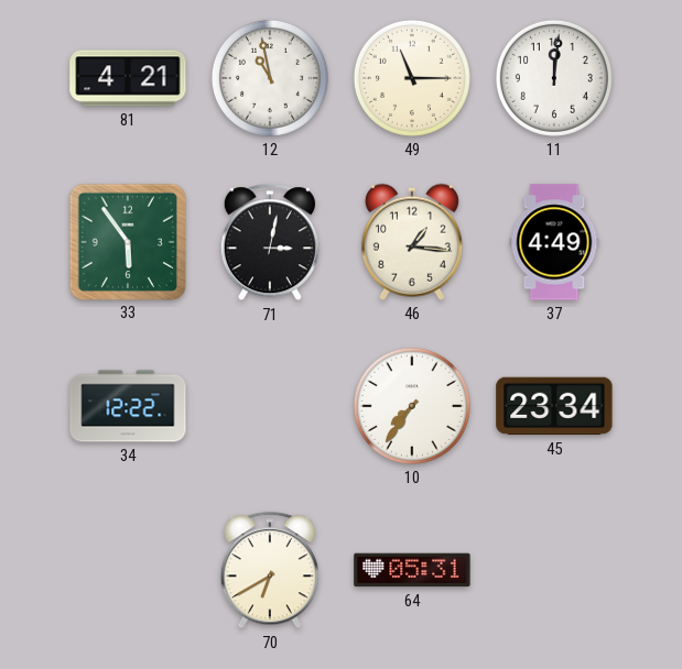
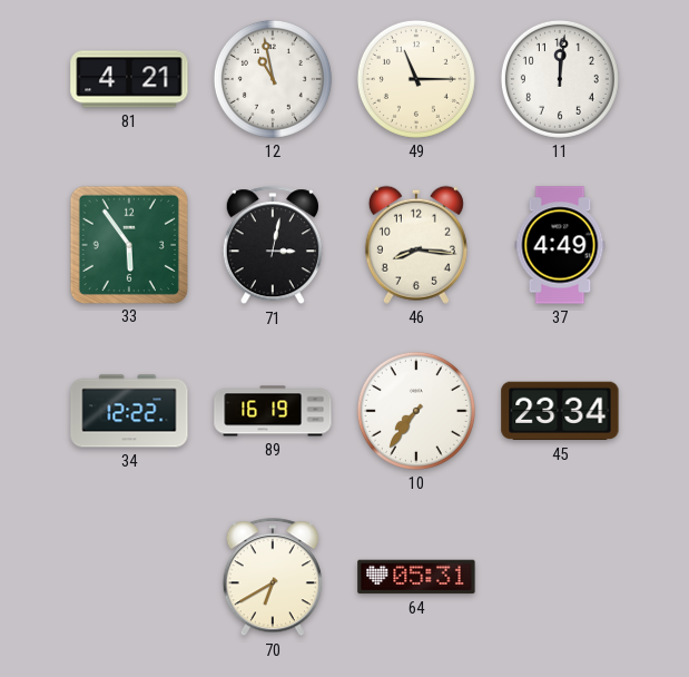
46: 1:16 -> 8:16 (416, 245)
89: none -> 16:19 (273, 411)
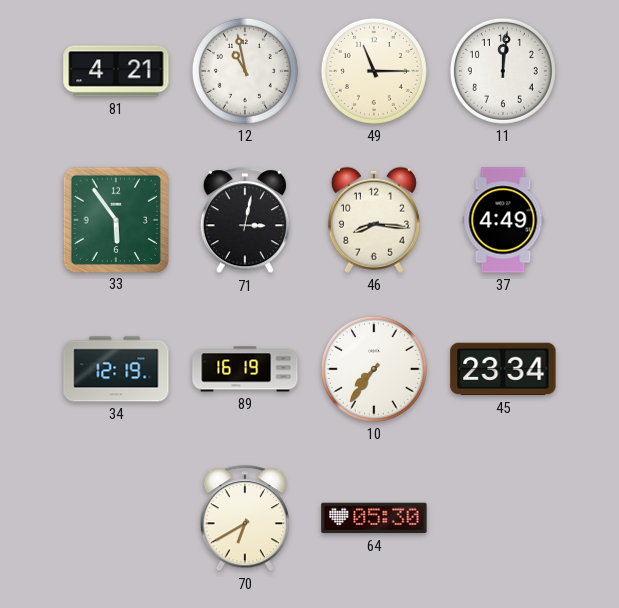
34: 12:22 -> 12:19 (116, 369)
64: 05:31 -> 05:30 (374, 518)
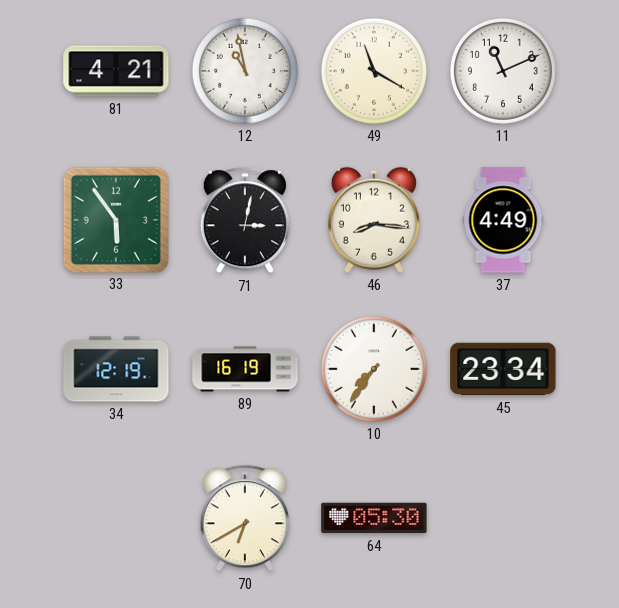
49: 11:15 -> 11:20 (374, 71)
11: 12:01 -> 11:11 (503, 71)
